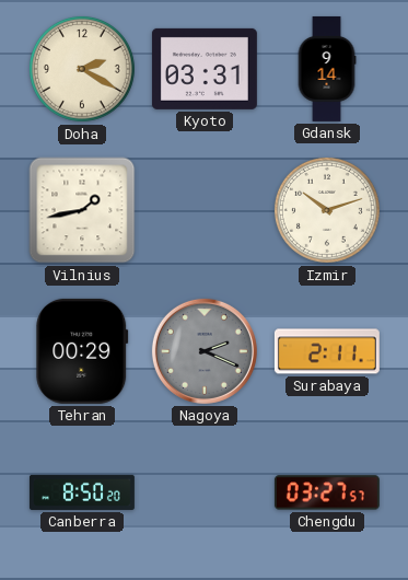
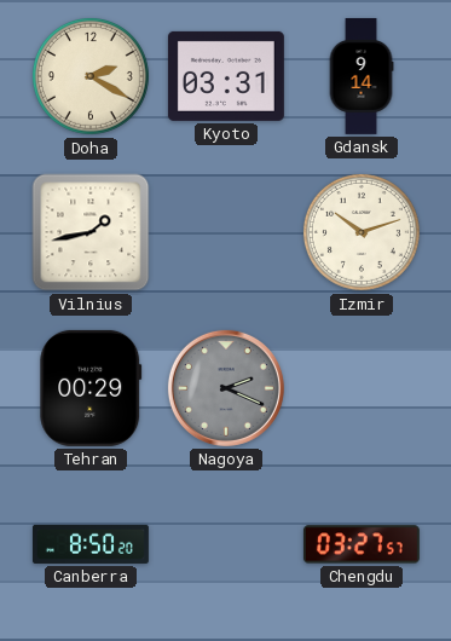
Surabaya: 2:11 -> none (327, 351)
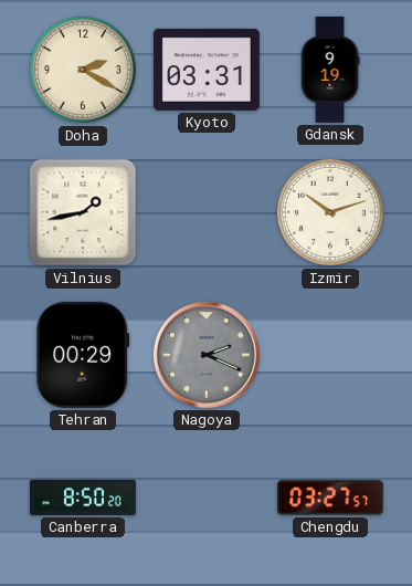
Gdansk: 9:14 -> 9:19 (330, 70)
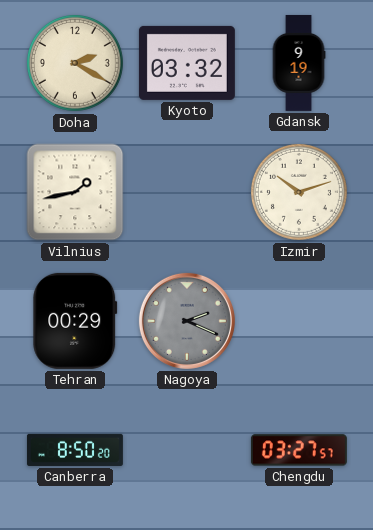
Kyoto: 03:31 -> 03:32 (187, 63)
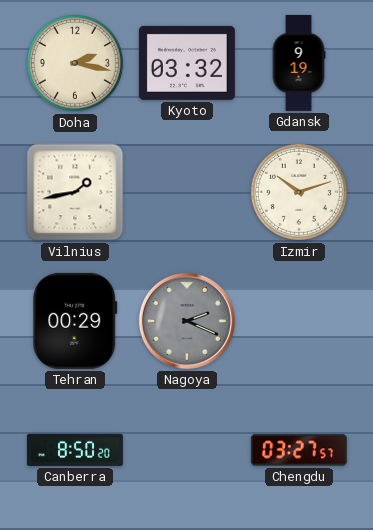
Doha: 2:20 -> 2:17 (75, 63)
